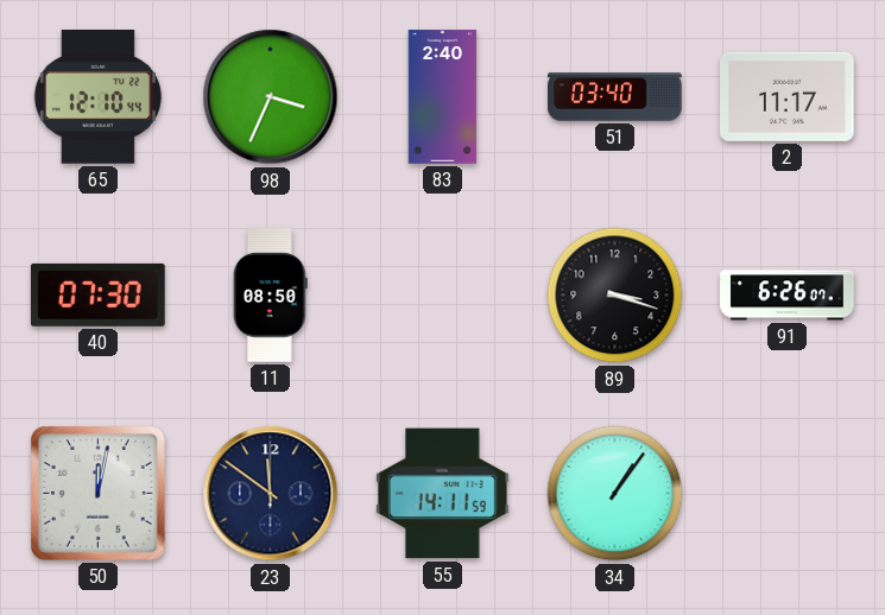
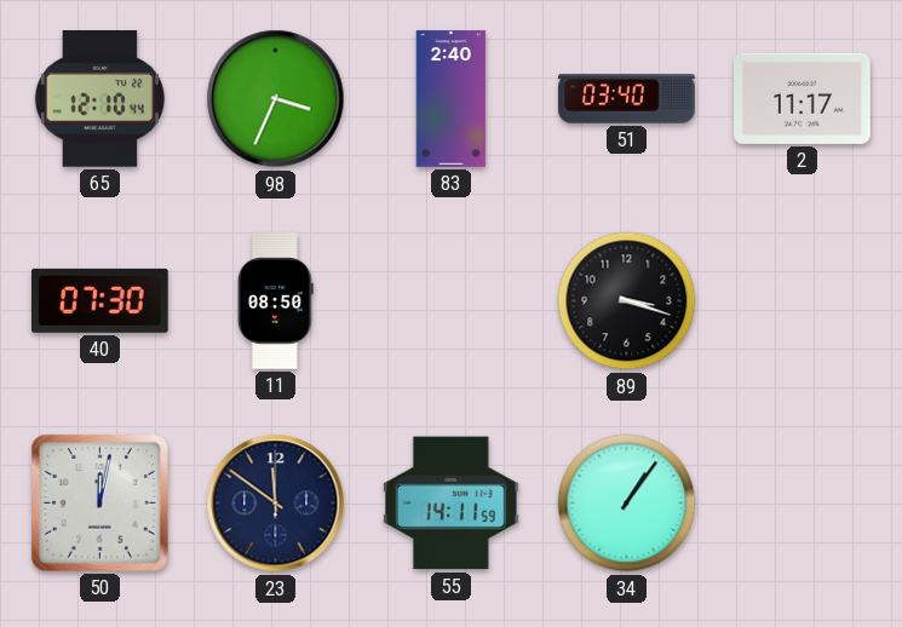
91: 6:26 -> none (788, 296)
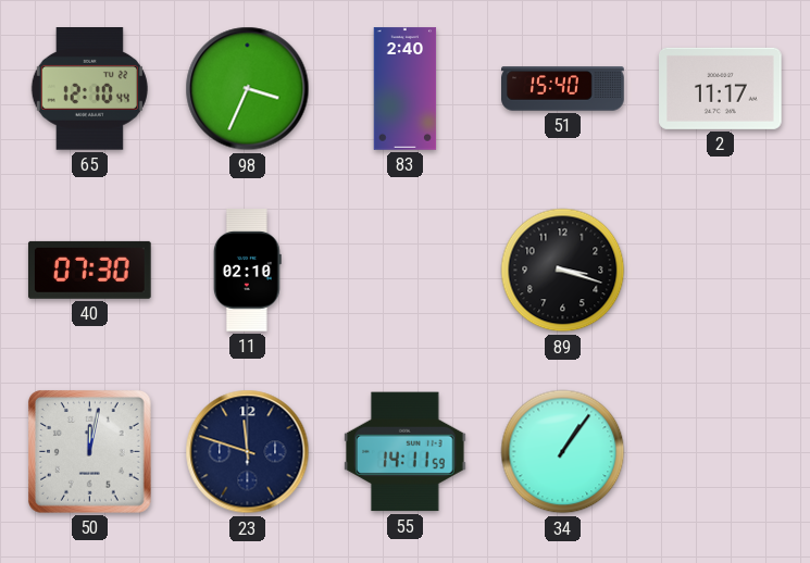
51: 03:40 -> 15:40 (563, 89)
11: 08:50 -> 02:10 (247, 271)
23: 11:51 -> 11:48 (248, 452)
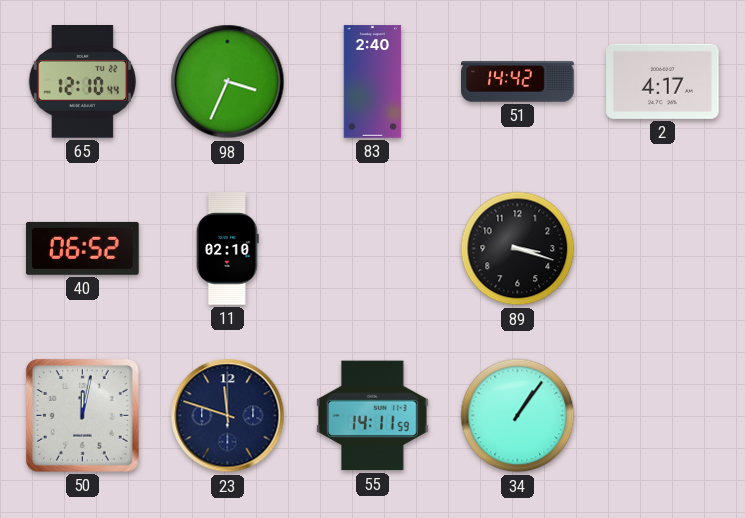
51: 15:40 -> 14:42 (518, 82)
2: 11:17 -> 4:17 (663, 81)
40: 07:30 -> 06:52 (82, 248)
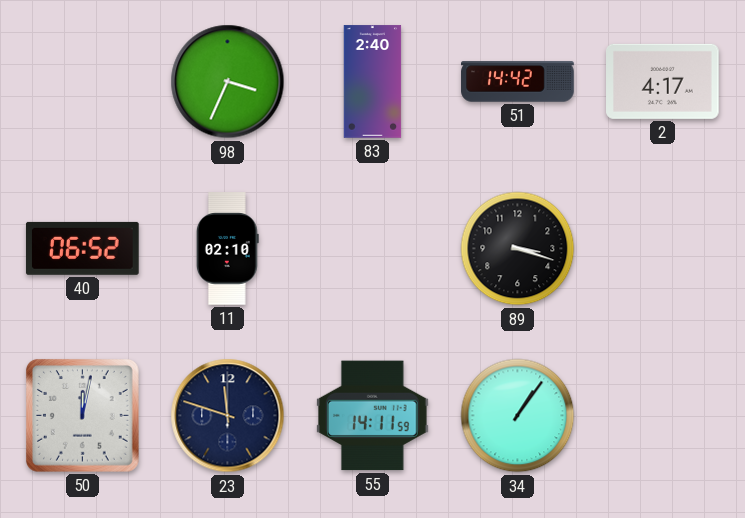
65: 12:10 -> none (82, 82)
